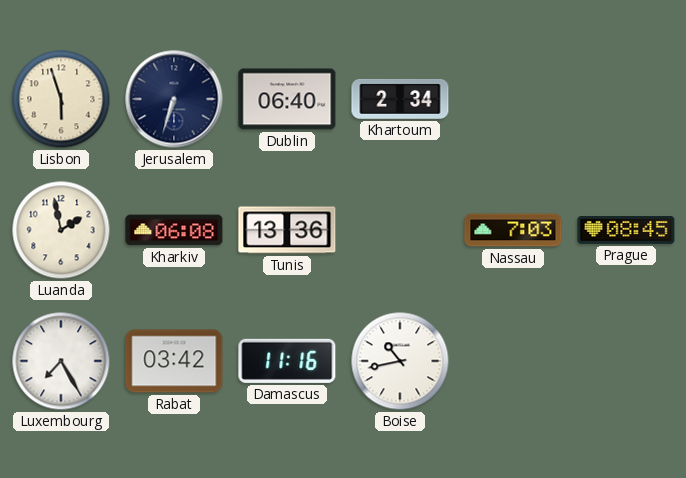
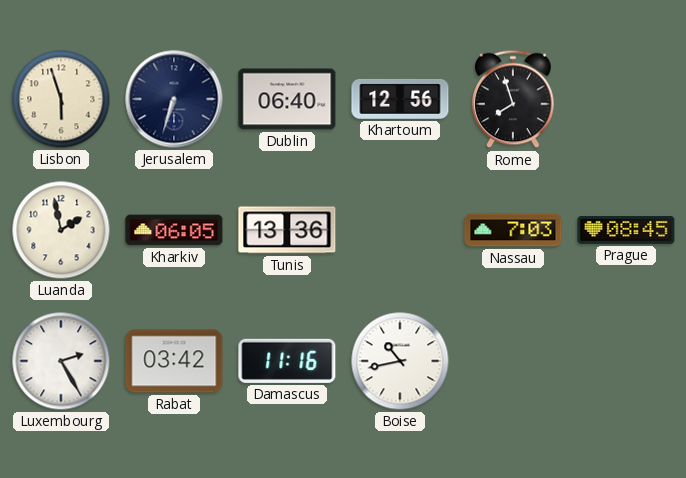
Khartoum: 2:34 -> 12:56 (400, 99)
Rome: none -> 7:57 (513, 99)
Kharkiv: 06:08 -> 06:05 (174, 230)
Luxembourg: 7:25 -> 2:25 (61, 361)
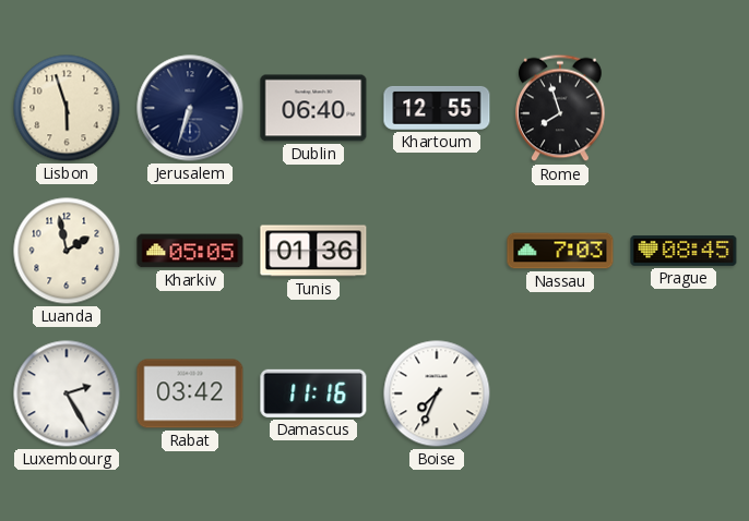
Khartoum: 12:56 -> 12:55 (437, 108)
Kharkiv: 06:05 -> 05:05 (190, 251)
Tunis: 13:36 -> 01:36 (313, 251)
Boise: 10:43 -> 7:34 (437, 393)
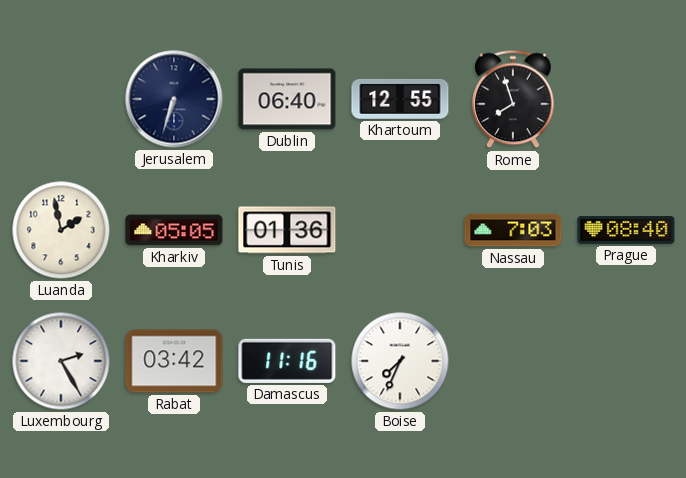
Lisbon: 5:57 -> none (67, 108)
Prague: 08:45 -> 08:40 (626, 230)
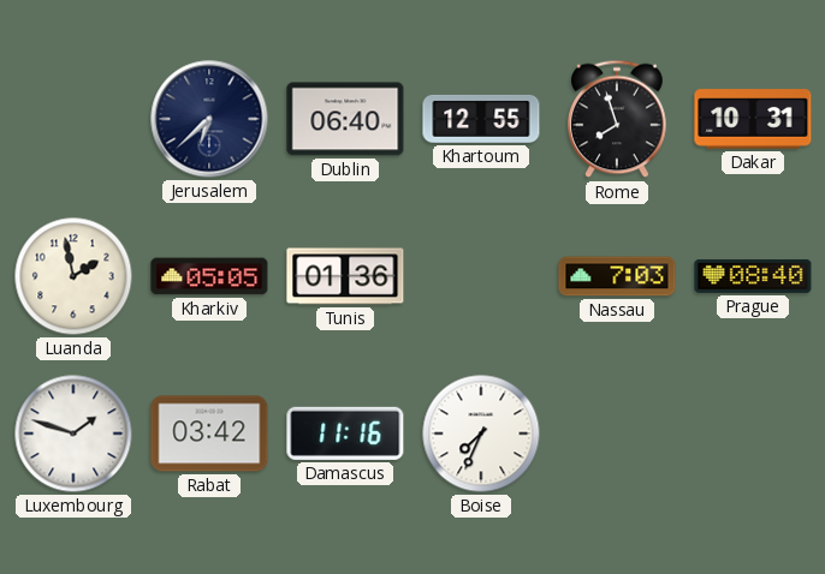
Jerusalem: 6:33 -> 6:38 (209, 119)
Dakar: none -> 10:31 (753, 119)
Luxembourg: 2:25 -> 1:48 (73, 434)
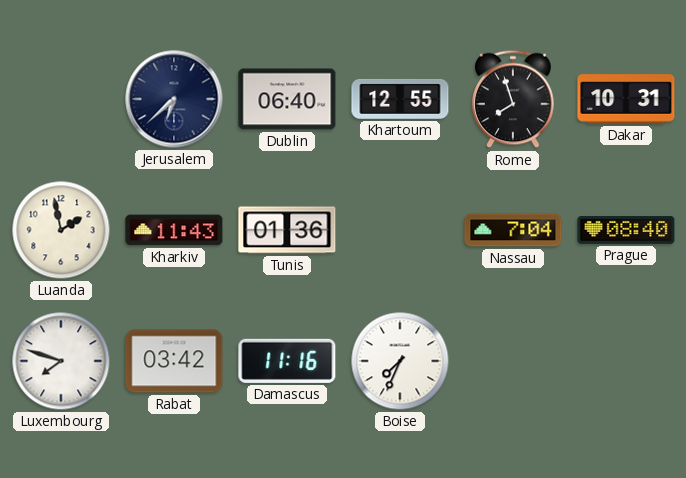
Kharkiv: 05:05 -> 11:43 (174, 230)
Nassau: 7:03 -> 7:04 (513, 230)
Luxembourg: 1:48 -> 7:48 (61, 361)
